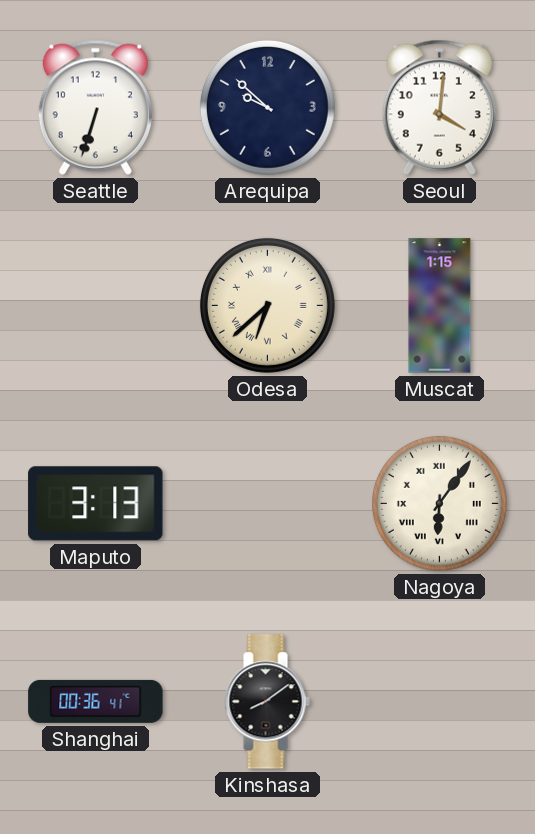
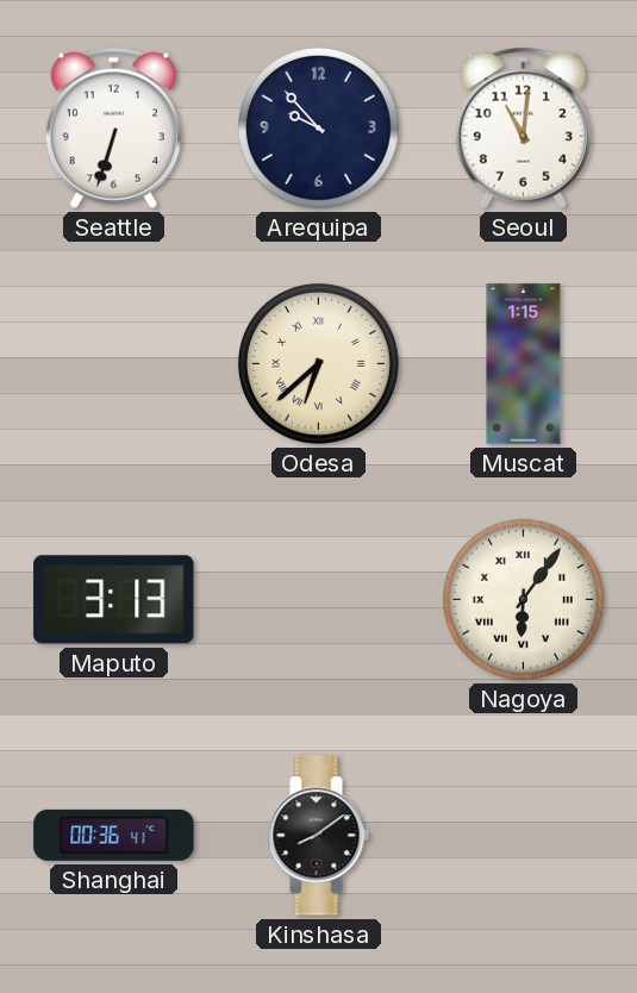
Arequipa: 9:52 -> 9:53 (318, 127)
Seoul: 4:01 -> 11:01 (523, 127)
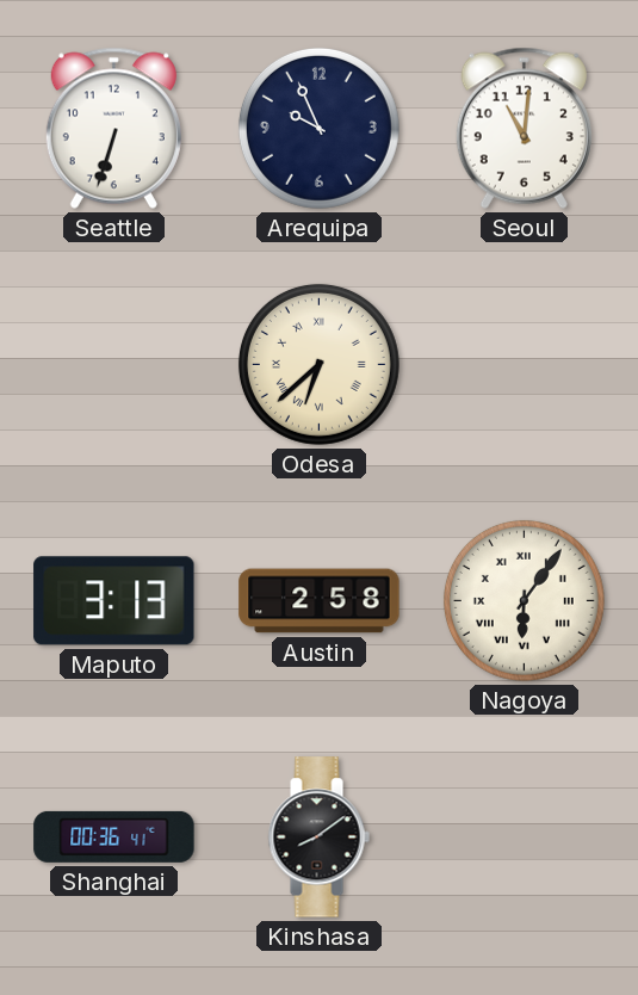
Arequipa: 9:53 -> 9:56 (318, 128)
Muscat: 1:15 -> none (524, 364)
Austin: none -> 2:58 (320, 601)
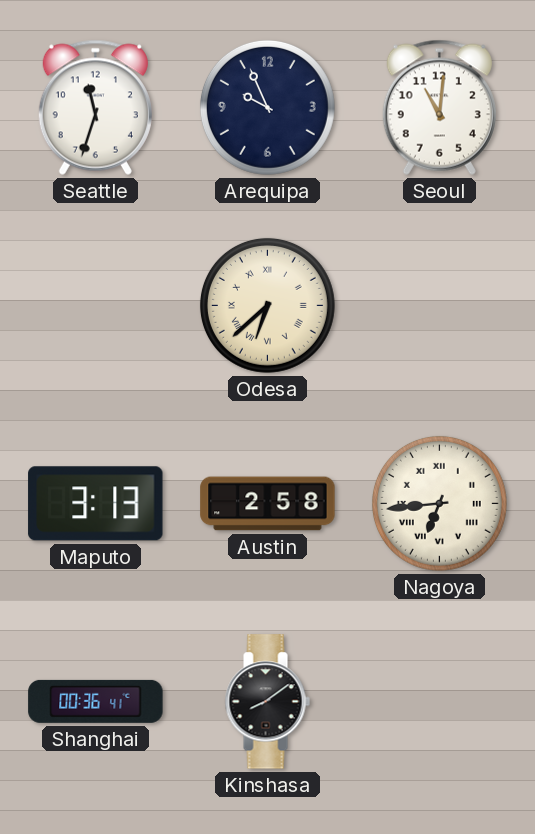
Seattle: 6:33 -> 11:33 (95, 107)
Nagoya: 6:06 -> 6:44 (439, 503)
